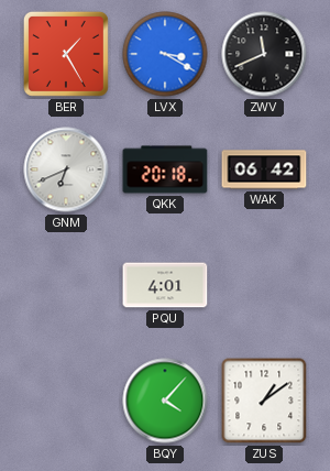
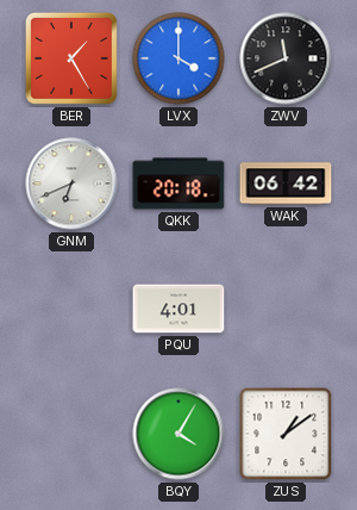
LVX: 3:20 -> 4:00 (178, 58)
BQY: 4:07 -> 4:05 (178, 434)
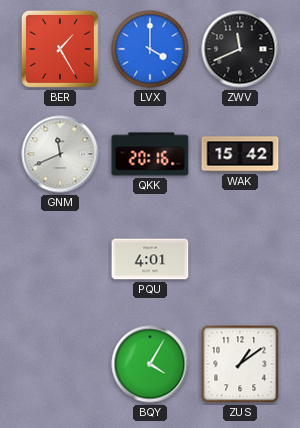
GNM: 6:41 -> 11:41 (60, 154)
QKK: 20:18 -> 20:16 (150, 154)
WAK: 06:42 -> 15:42 (240, 154)
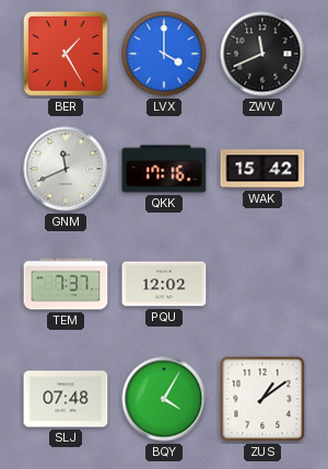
QKK: 20:16 -> 17:16 (164, 169)
TEM: none -> 7:37 (66, 284)
PQU: 4:01 -> 12:02 (164, 284)
SLJ: none -> 07:48 (66, 399)
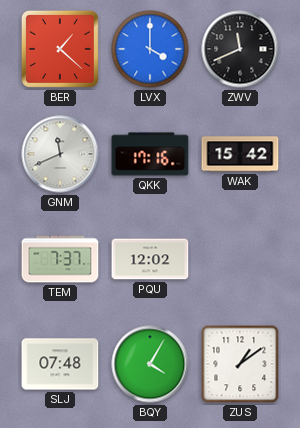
BER: 1:25 -> 1:22 (60, 49)
